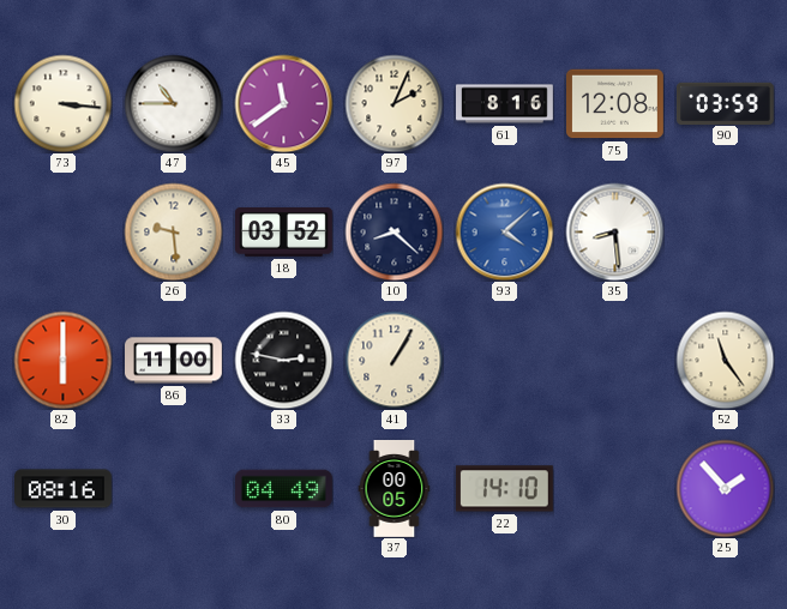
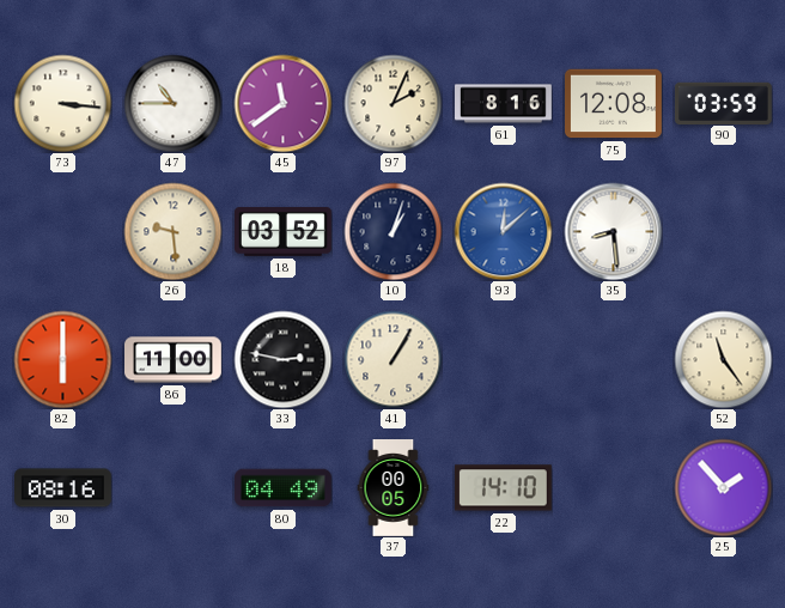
10: 8:22 -> 1:03 (392, 231)
93: 4:08 -> 12:08 (503, 231)
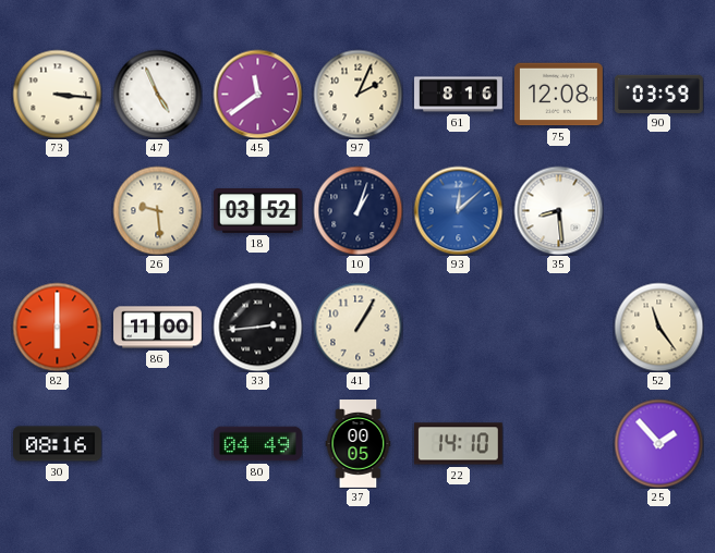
47: 10:45 -> 4:56 (157, 94)
33: 2:47 -> 2:44 (257, 327)
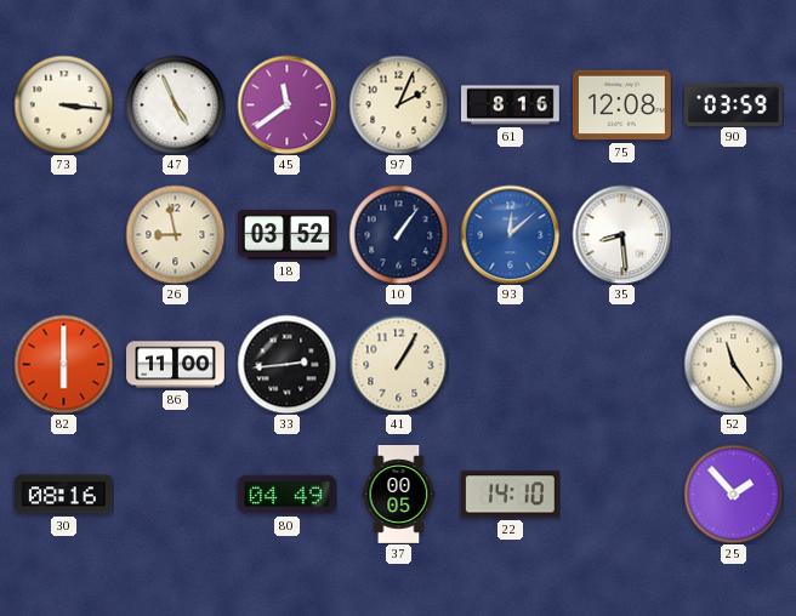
26: 9:29 -> 8:58 (175, 234)
10: 1:03 -> 1:06 (398, 234)
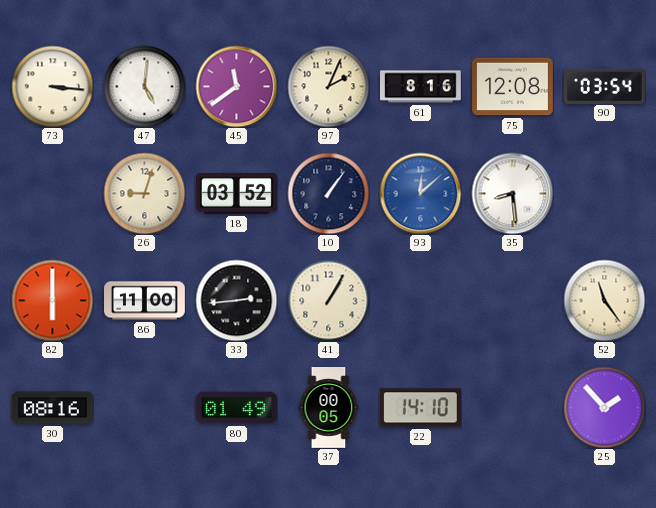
47: 4:56 -> 5:01 (144, 86)
90: 03:59 -> 03:54 (604, 86)
26: 8:58 -> 9:03 (144, 193)
80: 04:49 -> 01:49 (237, 408)
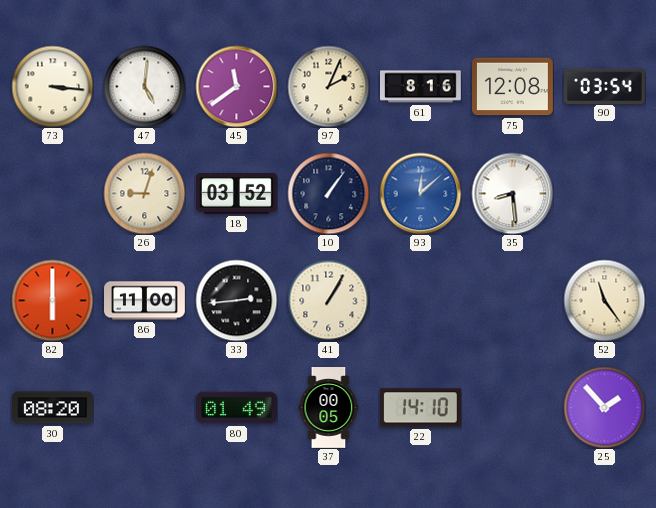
30: 08:16 -> 08:20 (53, 408)
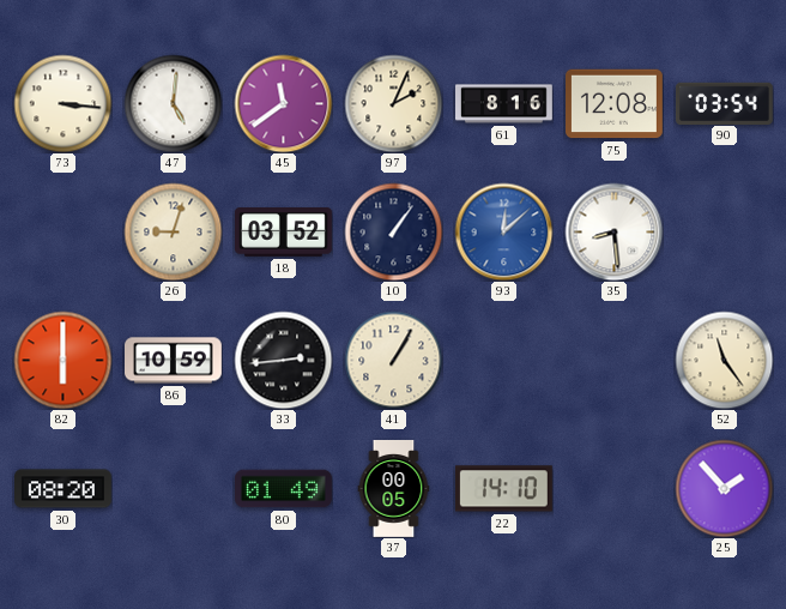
86: 11:00 -> 10:59 (174, 361)
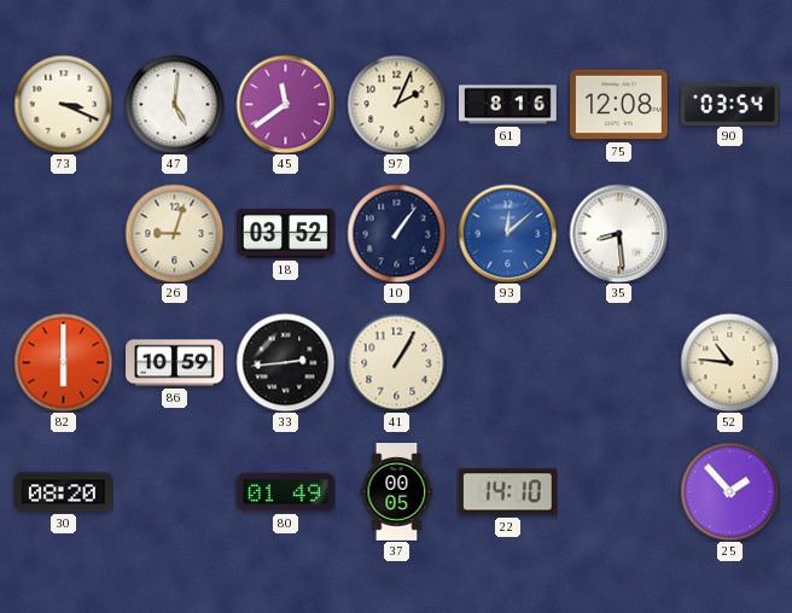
73: 3:16 -> 3:19 (63, 104)
52: 11:24 -> 10:46 (729, 362)
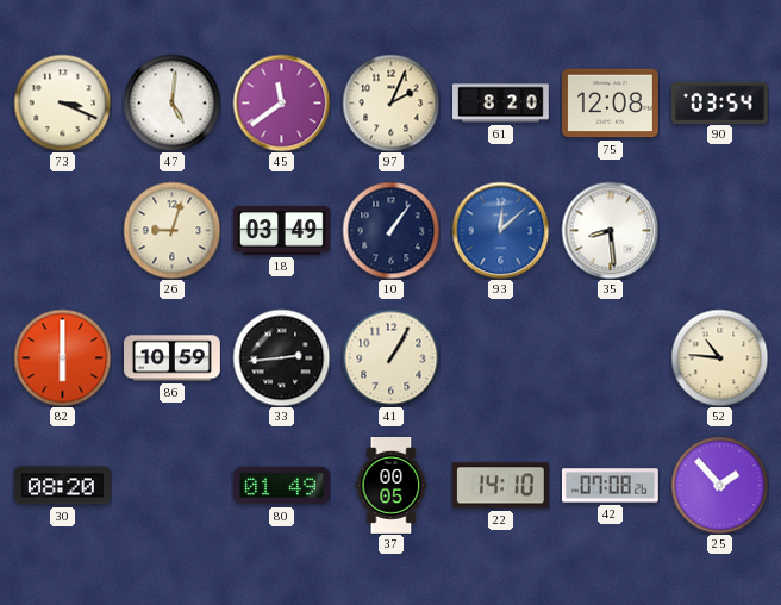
61: 8:16 -> 8:20 (501, 104)
18: 03:52 -> 03:49 (282, 231)
42: none -> 07:08 (611, 486)
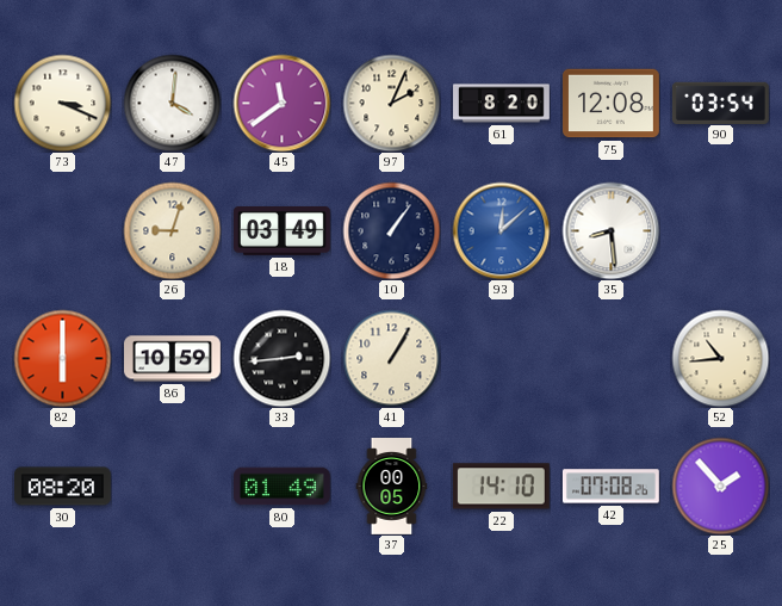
47: 5:01 -> 4:01 (172, 103)
52: 10:46 -> 10:44 (720, 358)
